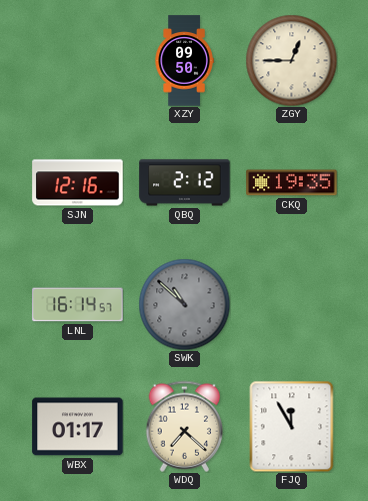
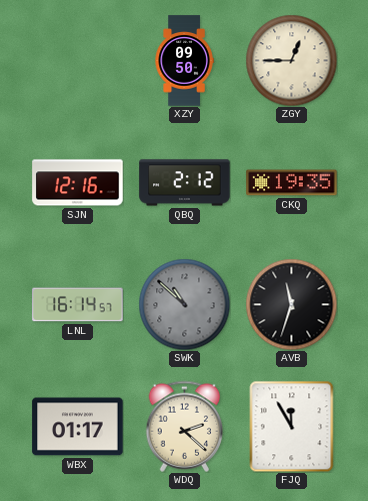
AVB: none -> 11:33 (291, 304)
WDQ: 7:22 -> 2:22 (185, 426)
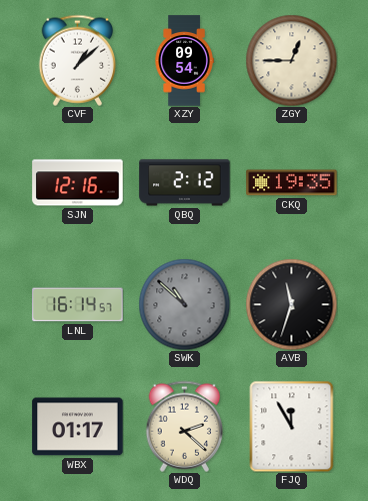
CVF: none -> 1:08 (78, 60)
XZY: 09:50 -> 09:54 (184, 61)
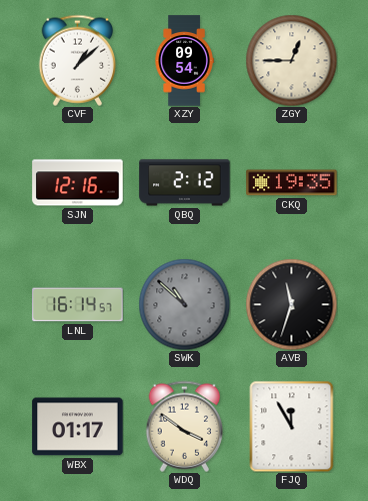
WDQ: 2:22 -> 3:51 (185, 426)
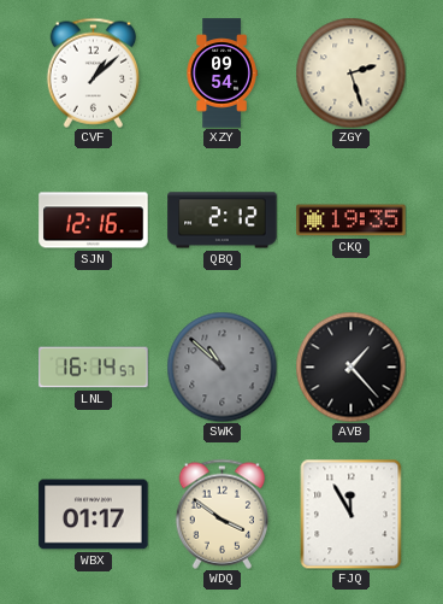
ZGY: 12:45 -> 2:27 (350, 72)
AVB: 11:33 -> 1:23 (350, 366)
